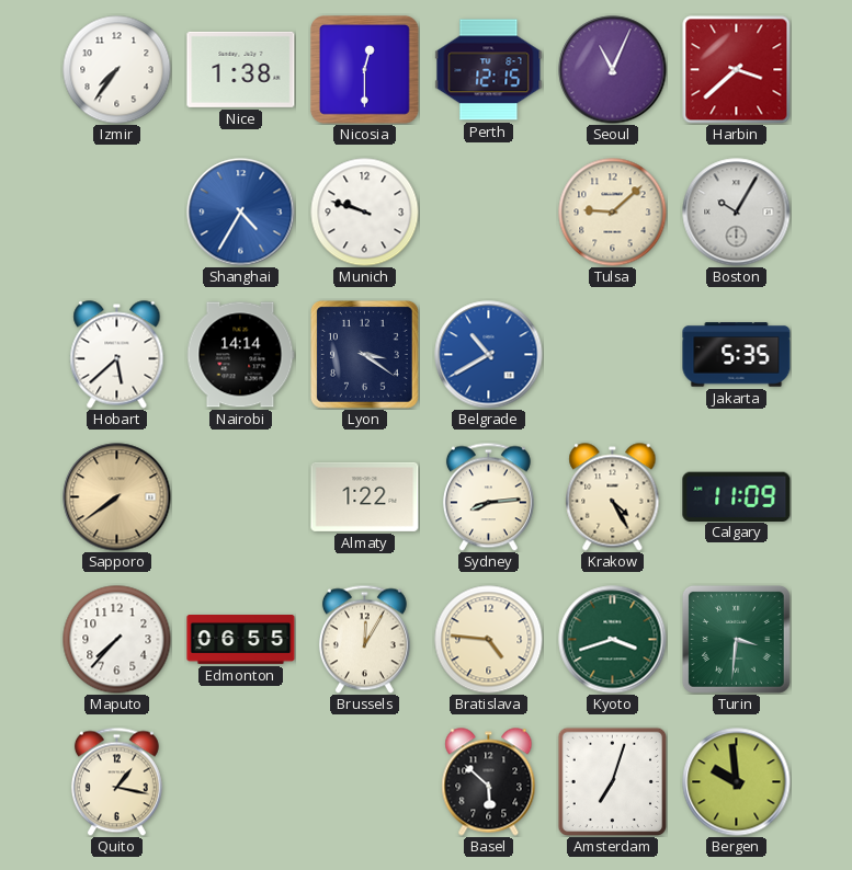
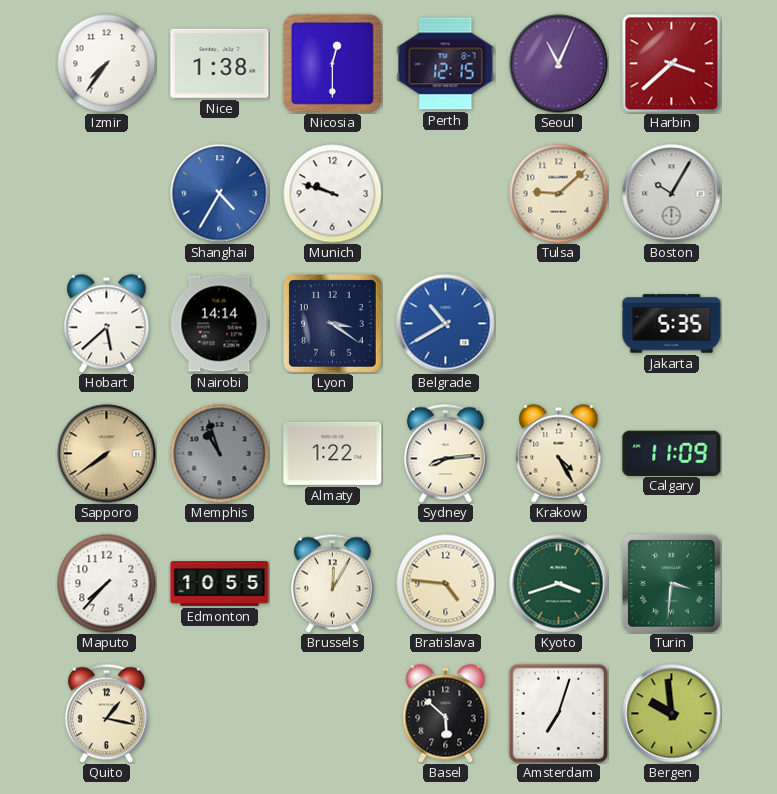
Memphis: none -> 10:57 (220, 454)
Edmonton: 06:55 -> 10:55 (220, 584)
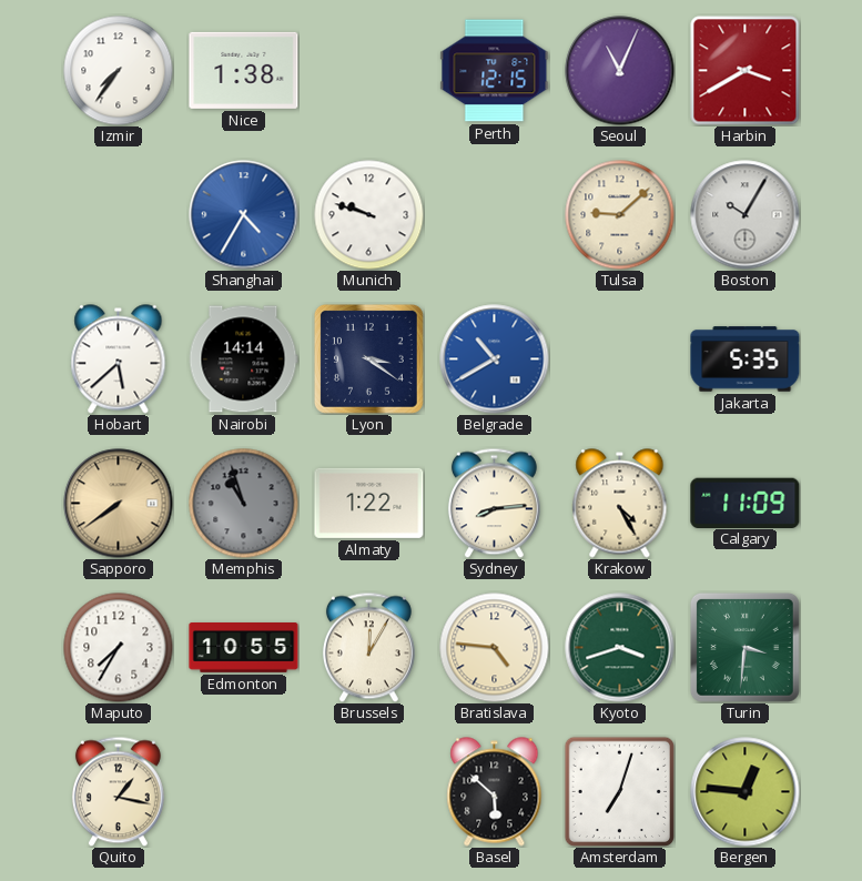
Nicosia: 12:30 -> none (333, 64)
Harbin: 3:38 -> 3:40 (746, 71)
Maputo: 7:37 -> 7:35 (119, 648)
Bergen: 9:59 -> 12:46 (746, 792)
